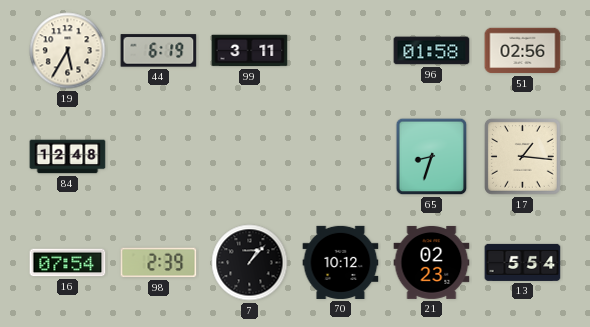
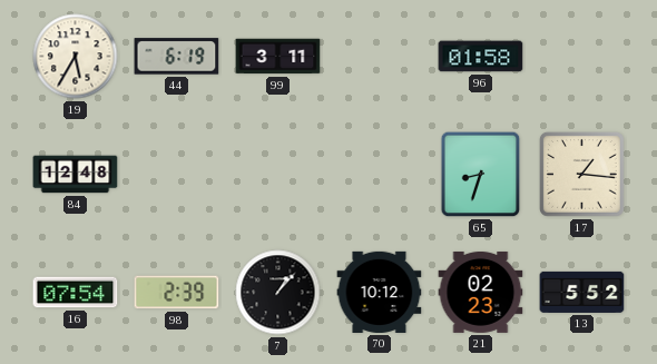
51: 02:56 -> none (523, 51)
13: 5:54 -> 5:52 (582, 292)
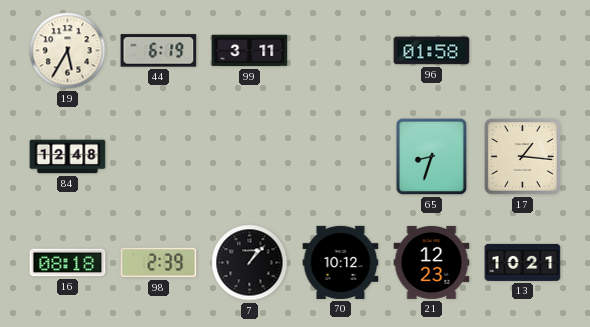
16: 07:54 -> 08:18 (68, 263)
21: 02:23 -> 12:23 (432, 262)
13: 5:52 -> 10:21 (523, 262)
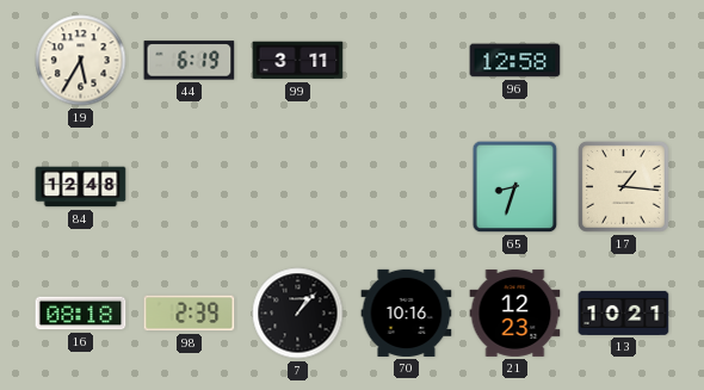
96: 01:58 -> 12:58 (515, 61)
70: 10:12 -> 10:16 (407, 312)
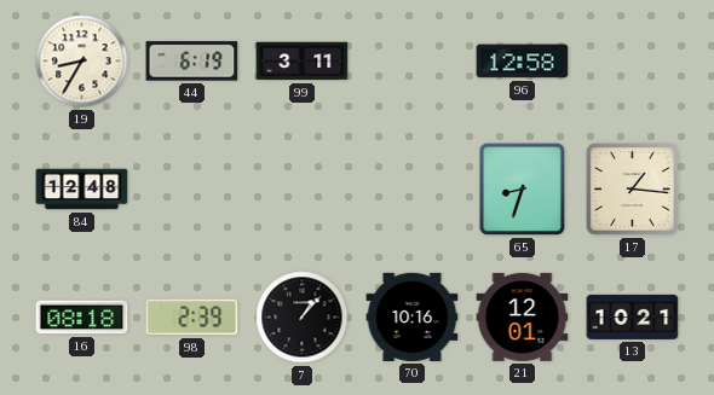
19: 5:35 -> 8:35 (82, 62)
21: 12:23 -> 12:01 (523, 316)
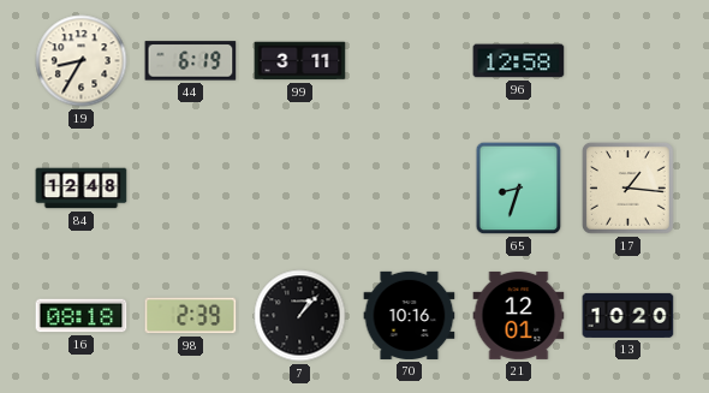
13: 10:21 -> 10:20 (628, 315)
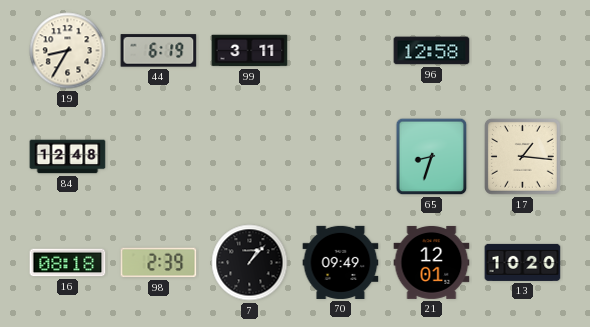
70: 10:16 -> 09:49 (341, 262)
